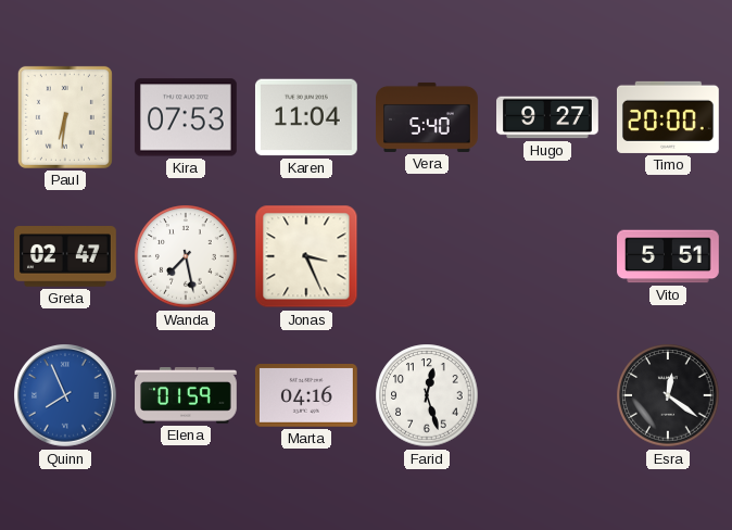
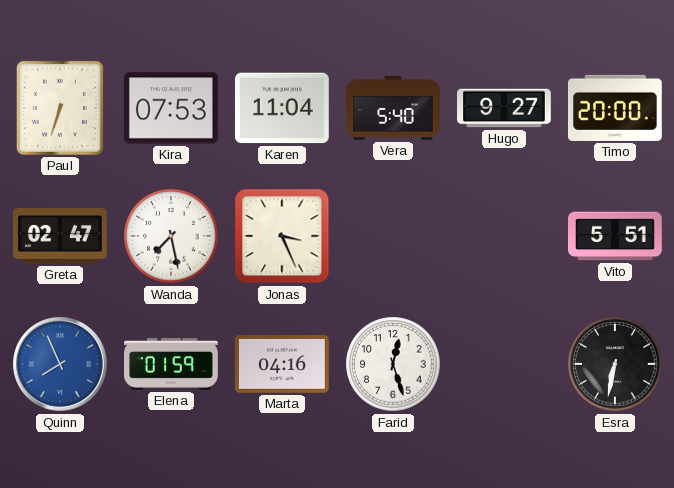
Paul: 6:31 -> 6:33 (60, 108)
Esra: 12:21 -> 6:32 (615, 364)
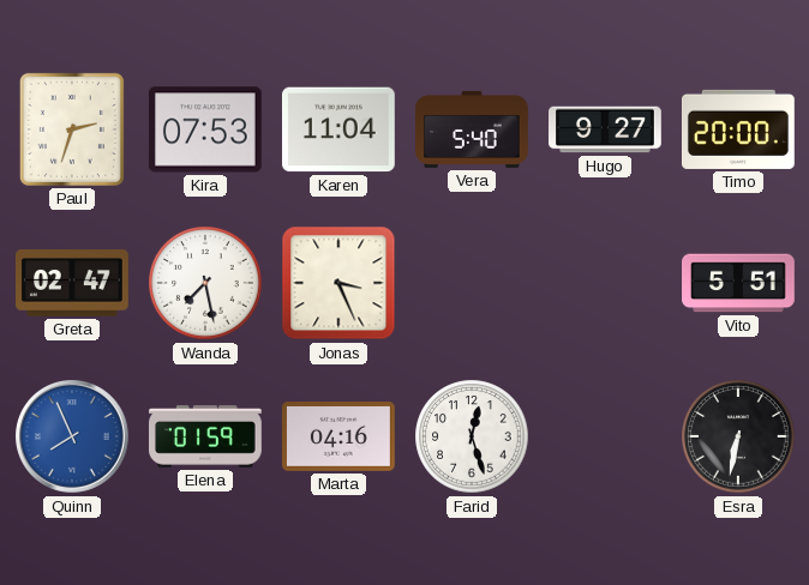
Paul: 6:33 -> 2:33 (72, 129)
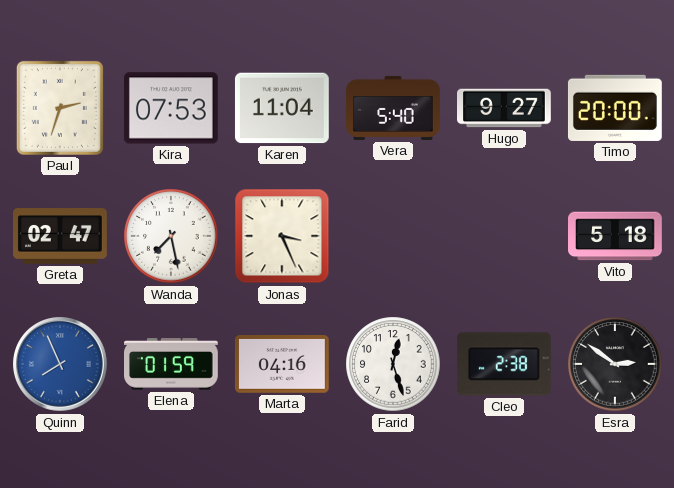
Vito: 5:51 -> 5:18 (616, 236)
Cleo: none -> 2:38 (504, 364)
Esra: 6:32 -> 2:51 (615, 364)
